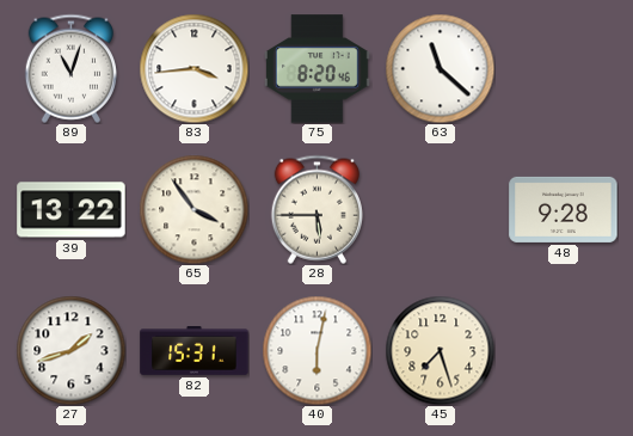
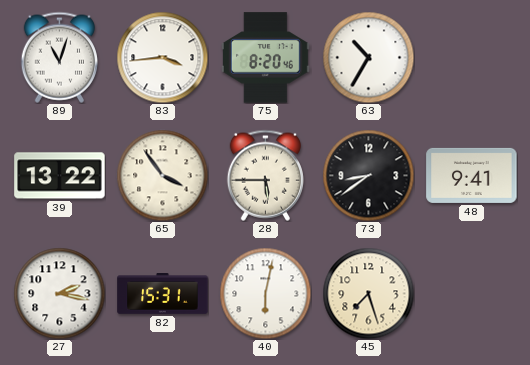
63: 11:22 -> 10:35 (368, 57)
73: none -> 8:39 (368, 175)
48: 9:28 -> 9:41 (472, 175)
27: 1:42 -> 2:17 (59, 293)
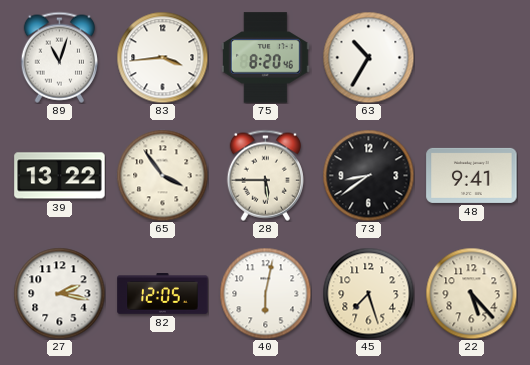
82: 15:31 -> 12:05 (163, 294)
22: none -> 5:23 (471, 293)
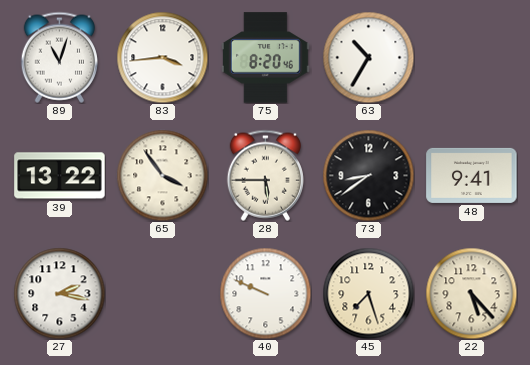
82: 12:05 -> none (163, 294)
40: 6:02 -> 9:49 (265, 293)
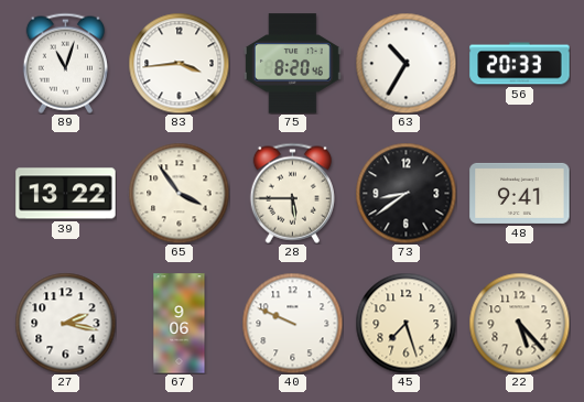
56: none -> 20:33 (520, 64)
67: none -> 9:06 (180, 324)
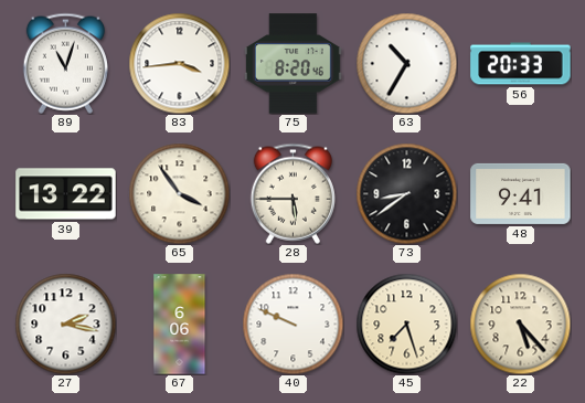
67: 9:06 -> 6:06 (180, 325)
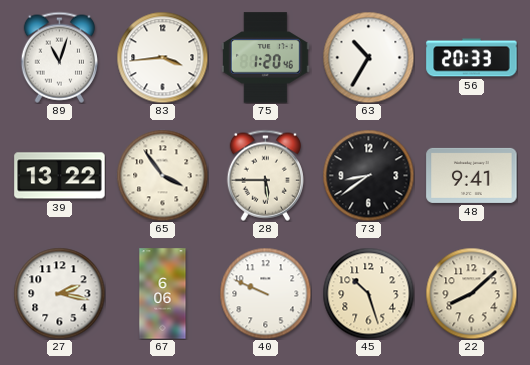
75: 8:20 -> 1:20 (265, 58)
45: 7:27 -> 10:27 (368, 293)
22: 5:23 -> 8:08 (471, 293)
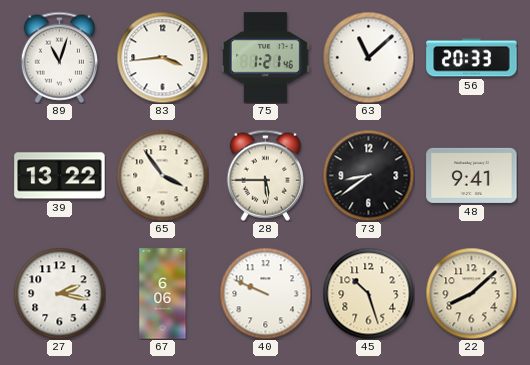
75: 1:20 -> 1:21 (265, 58)
63: 10:35 -> 11:08 (368, 57)
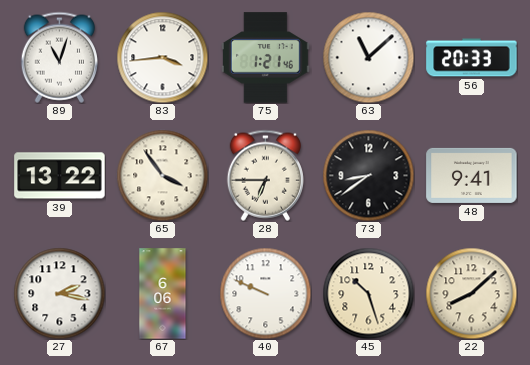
28: 5:45 -> 6:45 (265, 175)
